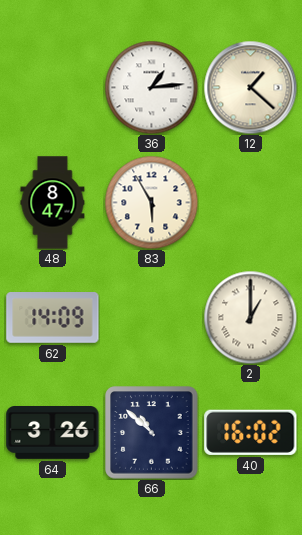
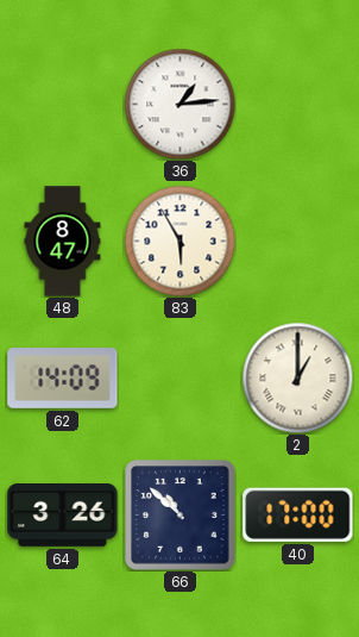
12: 1:22 -> none (250, 87)
40: 16:02 -> 17:00 (298, 514)
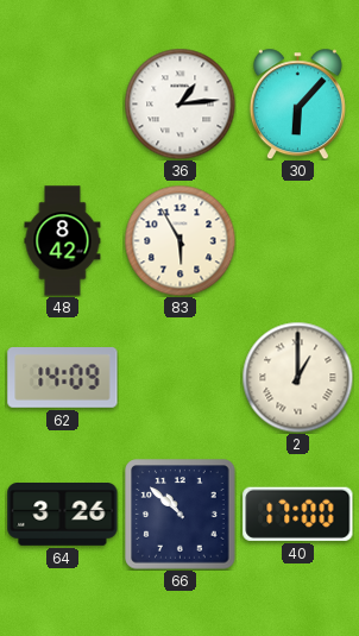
30: none -> 6:07 (297, 103)
48: 8:47 -> 8:42 (63, 241)
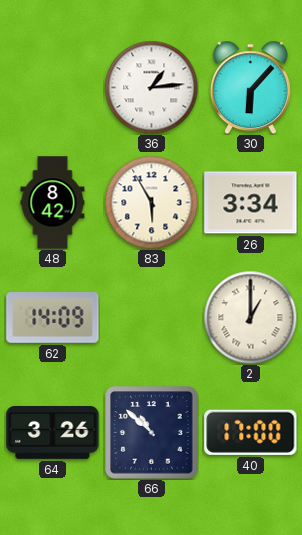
26: none -> 3:34 (251, 203)
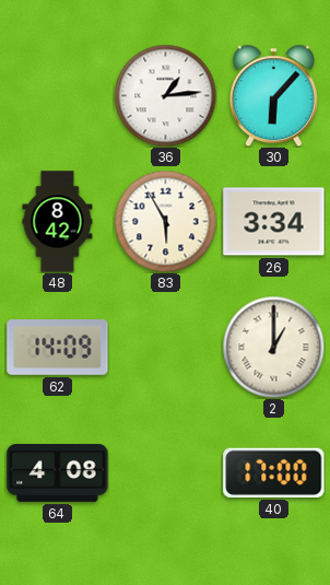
64: 3:26 -> 4:08 (58, 473)
66: 10:52 -> none (152, 433)
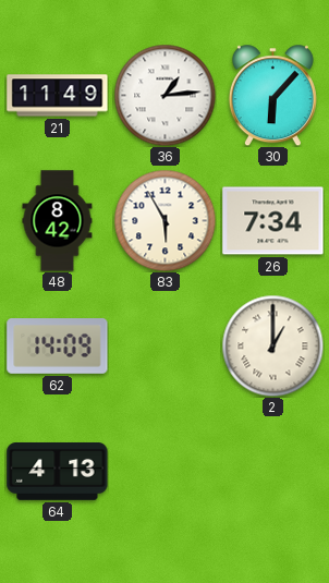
21: none -> 11:49 (58, 96)
26: 3:34 -> 7:34 (273, 221)
64: 4:08 -> 4:13 (58, 472)
40: 17:00 -> none (274, 472)
